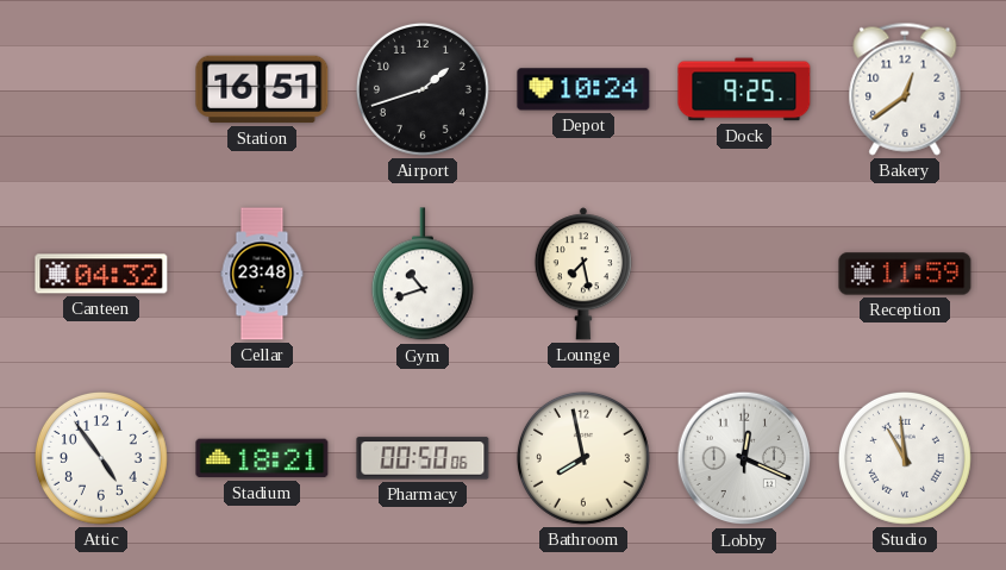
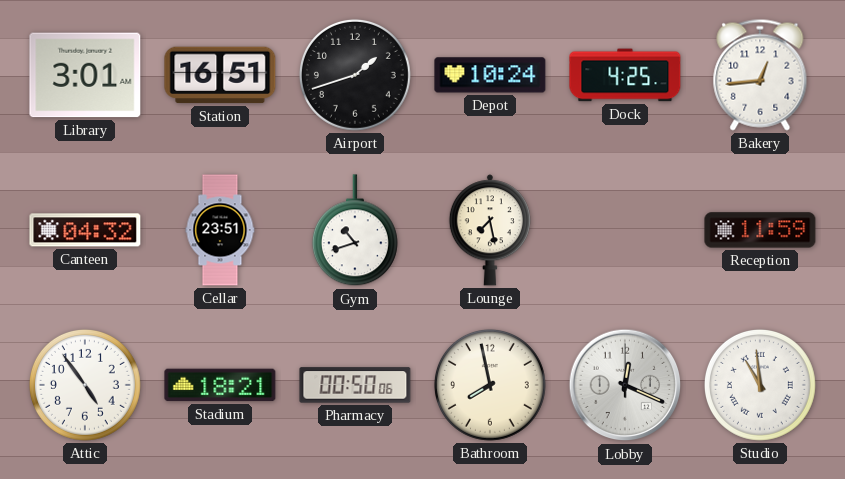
Library: none -> 3:01 (85, 75)
Dock: 9:25 -> 4:25 (625, 75)
Bakery: 12:39 -> 12:44 (760, 75)
Cellar: 23:48 -> 23:51 (220, 230)
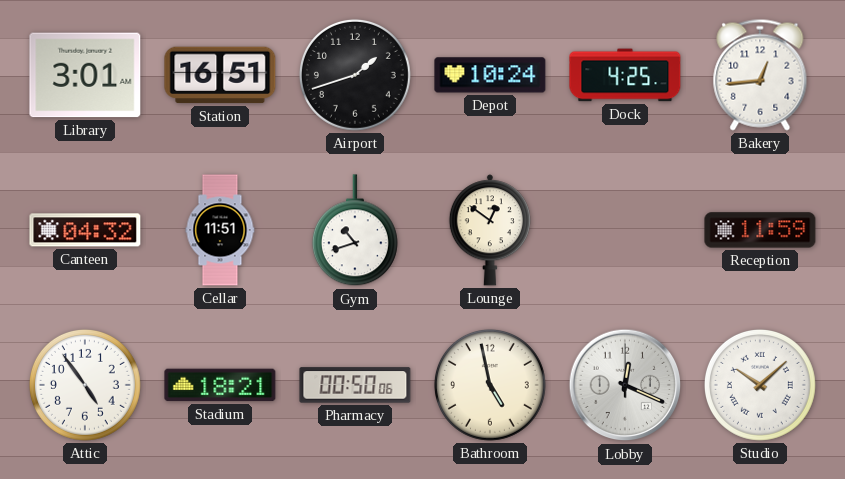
Cellar: 23:51 -> 11:51 (220, 230)
Lounge: 7:28 -> 12:51 (490, 230)
Bathroom: 7:58 -> 4:58 (490, 385)
Studio: 10:59 -> 10:08 (760, 385)
